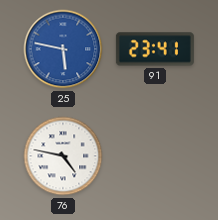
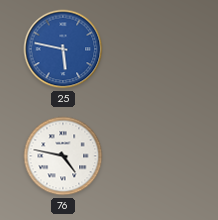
91: 23:41 -> none (155, 49)
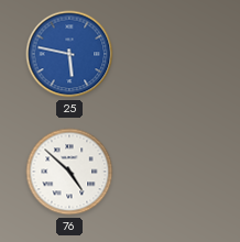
76: 4:47 -> 4:52 (69, 172)
